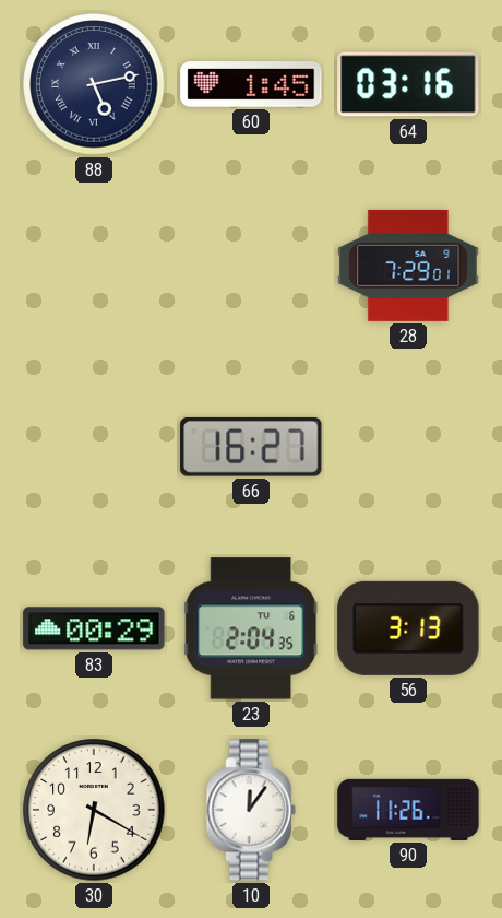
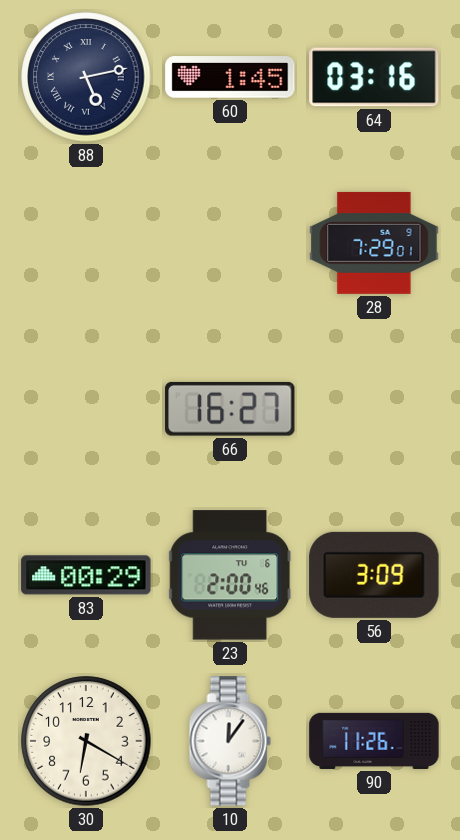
23: 2:04 -> 2:00 (230, 575)
56: 3:13 -> 3:09 (374, 575)
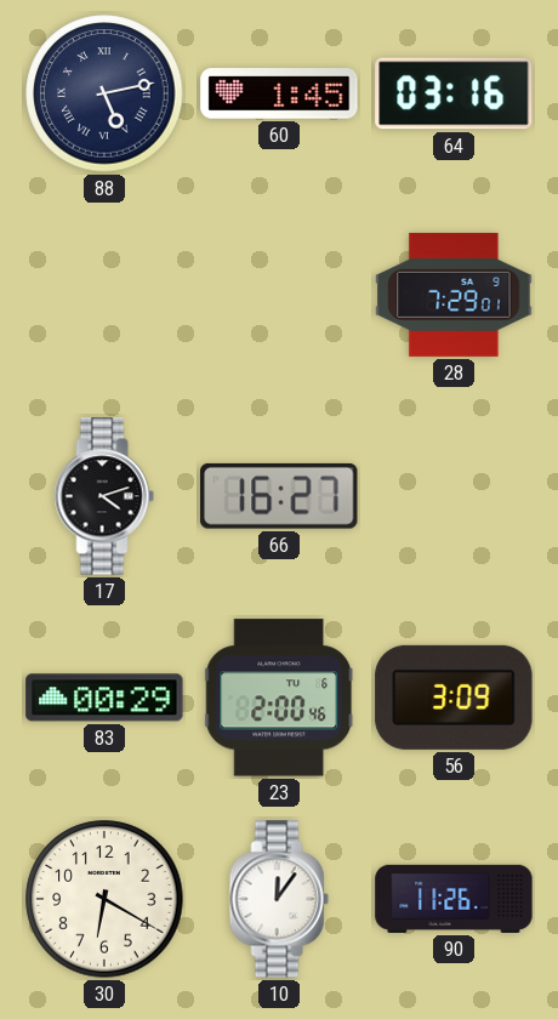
17: none -> 4:12 (104, 496)
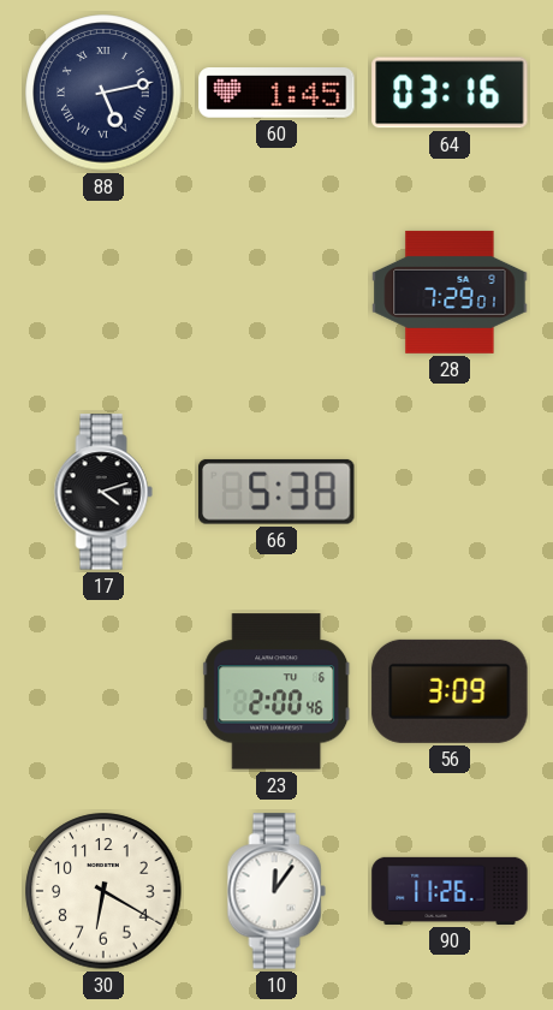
66: 16:27 -> 5:38 (276, 492)
83: 00:29 -> none (104, 698)
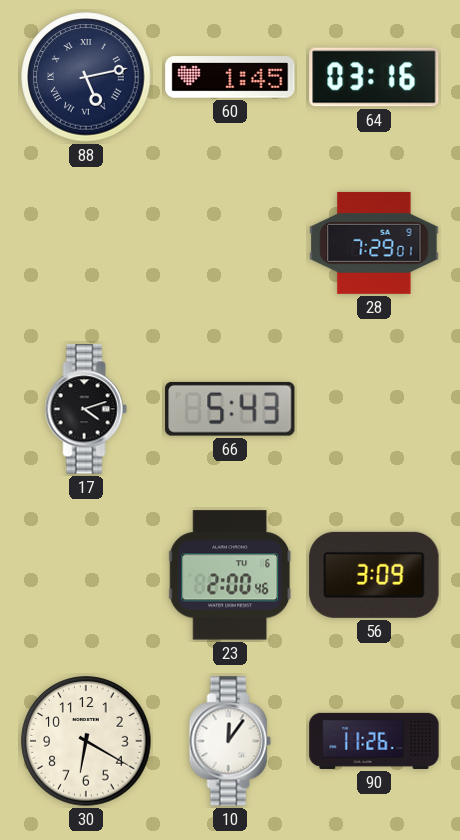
66: 5:38 -> 5:43 (230, 409)
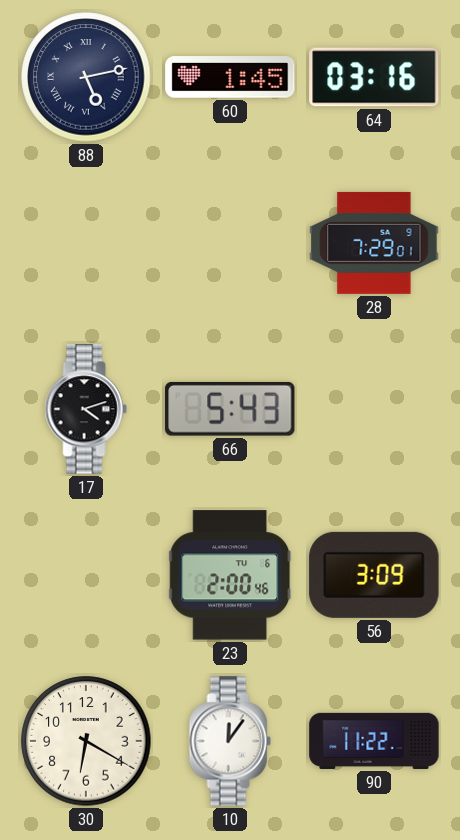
90: 11:26 -> 11:22 (374, 741)
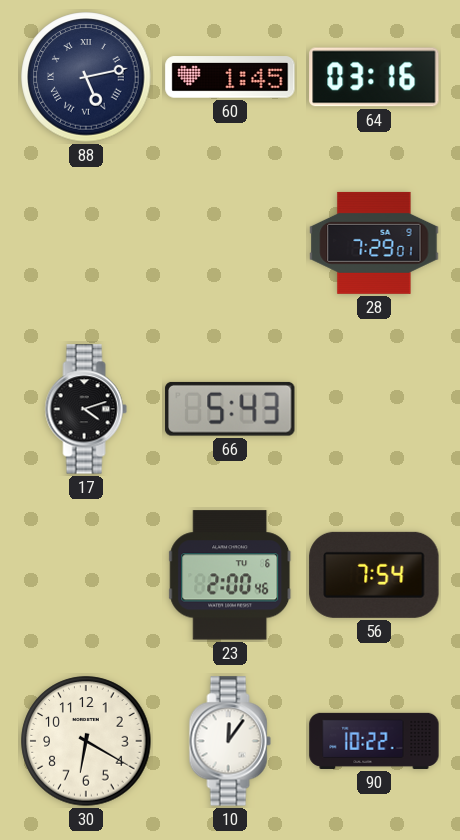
56: 3:09 -> 7:54 (374, 575)
90: 11:22 -> 10:22 (374, 741)
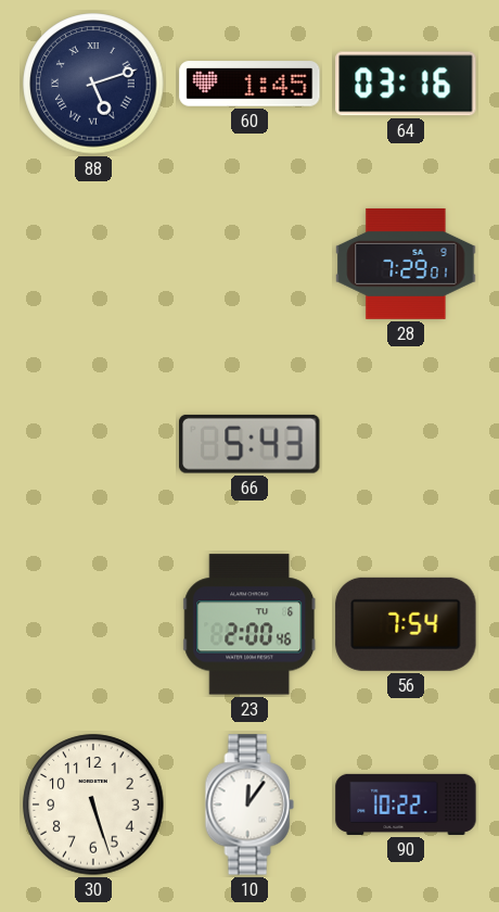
88: 5:13 -> 5:12 (93, 84)
17: 4:12 -> none (86, 409)
30: 6:20 -> 5:27 (93, 805)
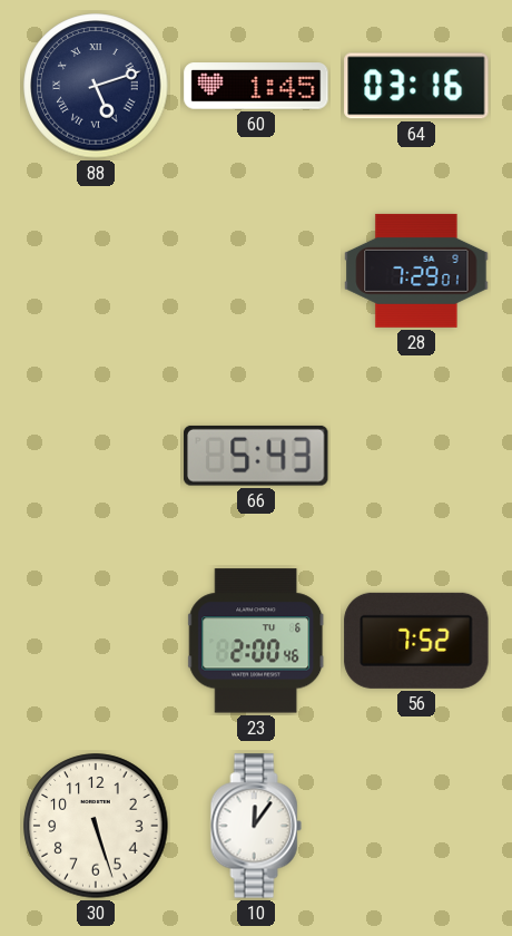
56: 7:54 -> 7:52 (416, 641)
90: 10:22 -> none (406, 805)
